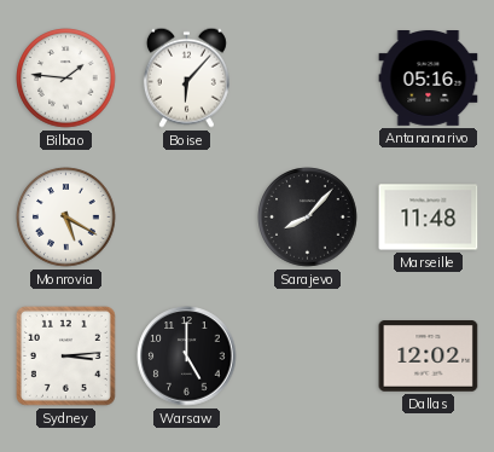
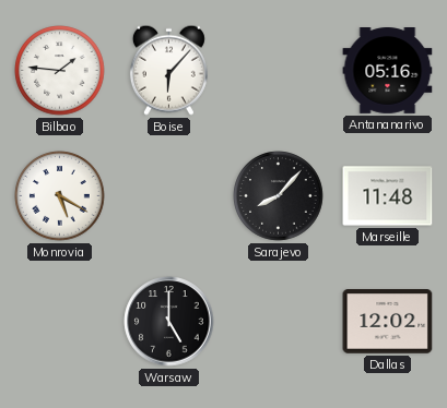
Sydney: 3:14 -> none (65, 355)
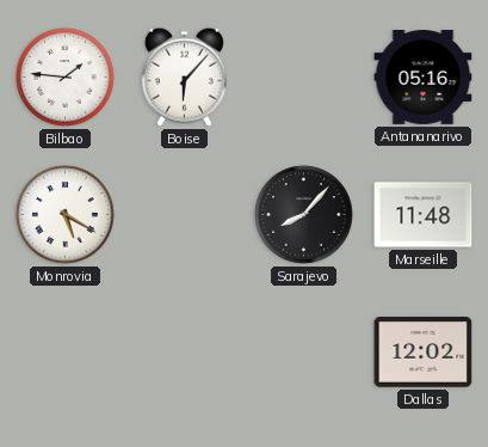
Warsaw: 5:00 -> none (169, 322)
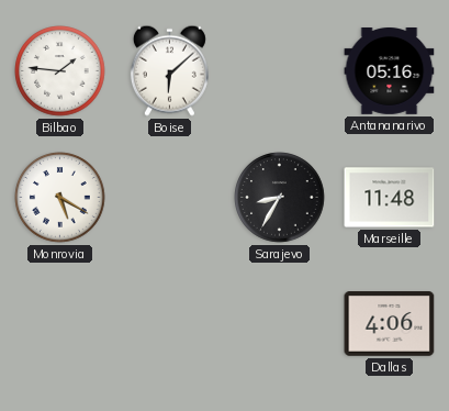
Boise: 6:07 -> 6:08 (169, 70)
Sarajevo: 8:07 -> 8:35 (280, 198)
Dallas: 12:02 -> 4:06 (390, 324)
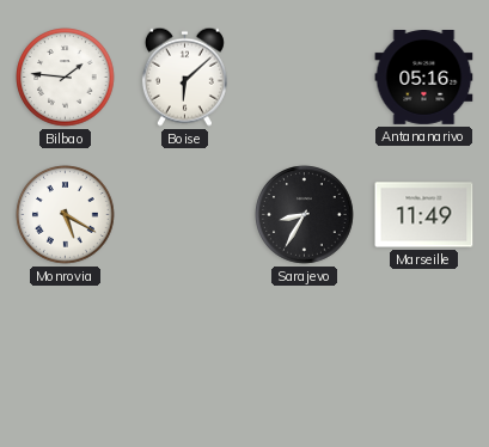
Marseille: 11:48 -> 11:49 (424, 215)
Dallas: 4:06 -> none (390, 324)
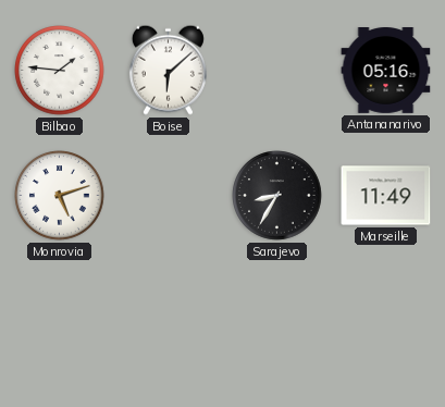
Monrovia: 5:20 -> 5:12 (60, 196)
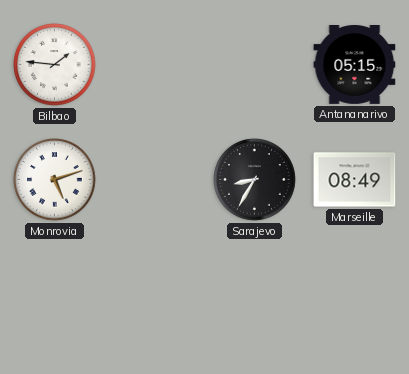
Boise: 6:08 -> none (168, 70)
Antananarivo: 05:16 -> 05:15 (355, 65)
Marseille: 11:49 -> 08:49 (355, 180)
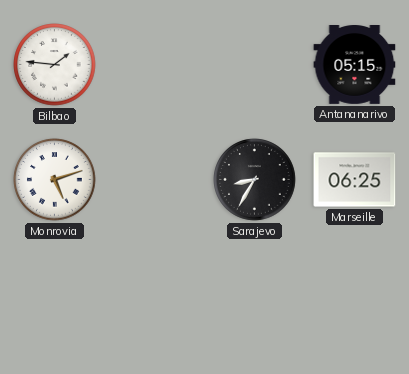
Marseille: 08:49 -> 06:25 (355, 180)
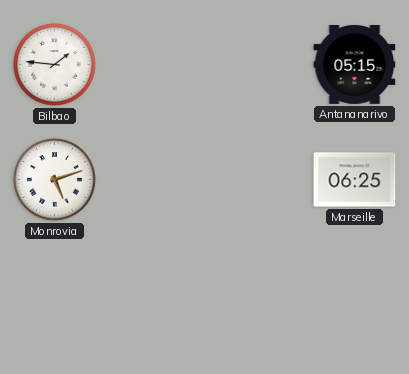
Sarajevo: 8:35 -> none (255, 180)
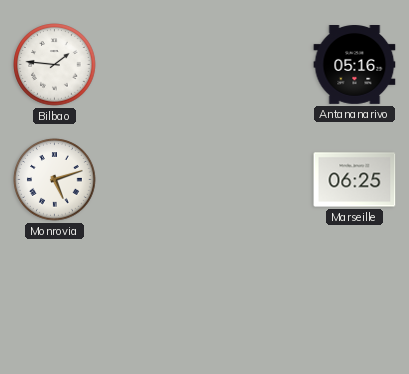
Antananarivo: 05:15 -> 05:16 (355, 65)
